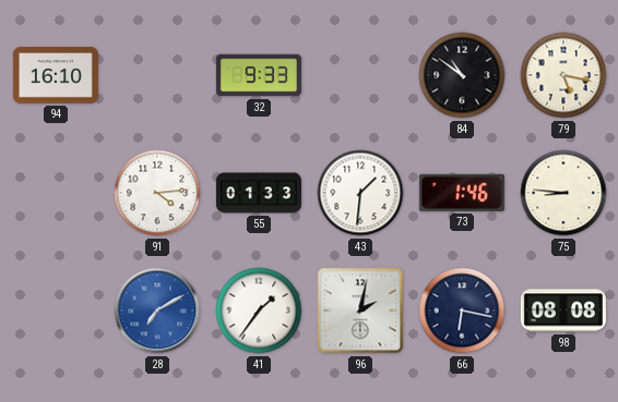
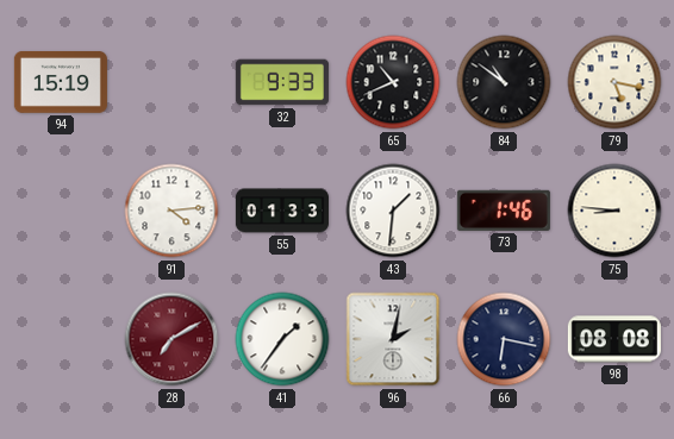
94: 16:10 -> 15:19 (61, 83)
65: none -> 10:41 (393, 82)
28 dial: blue -> burgundy (171, 339)
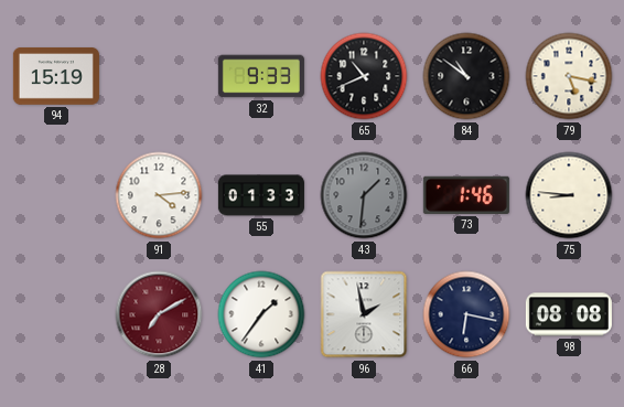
43 dial: white -> grey (364, 195)
96: 2:02 -> 1:58 (364, 314)
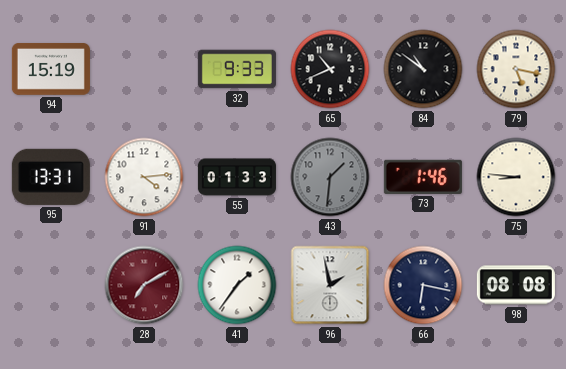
95: none -> 13:31 (51, 177)
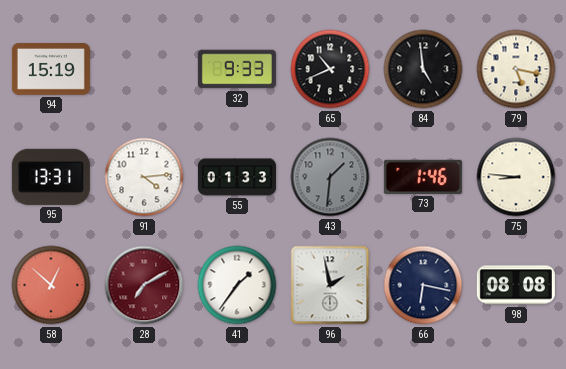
84: 10:51 -> 4:59 (423, 69)
58: none -> 12:52 (51, 285)
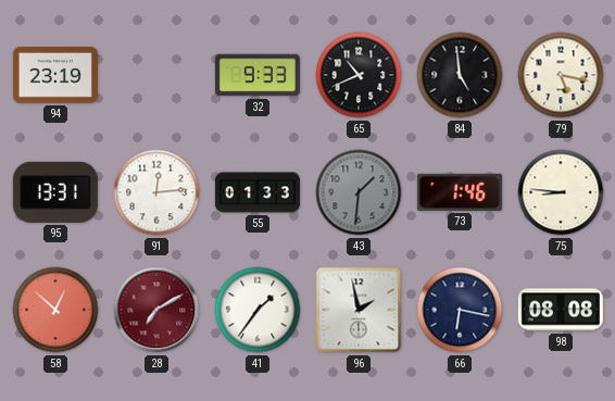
94: 15:19 -> 23:19 (55, 76)
91: 4:14 -> 12:14 (156, 192)
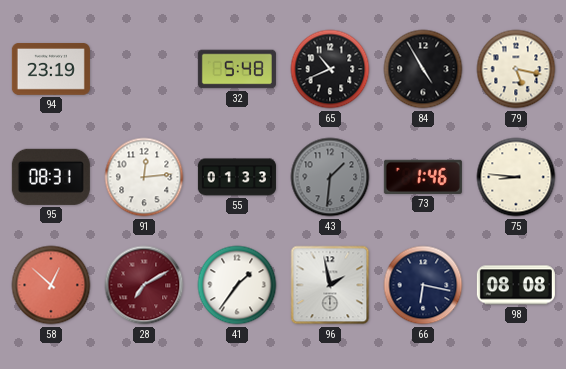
32: 9:33 -> 5:48 (237, 69)
84: 4:59 -> 4:55 (423, 69)
95: 13:31 -> 08:31 (51, 177)
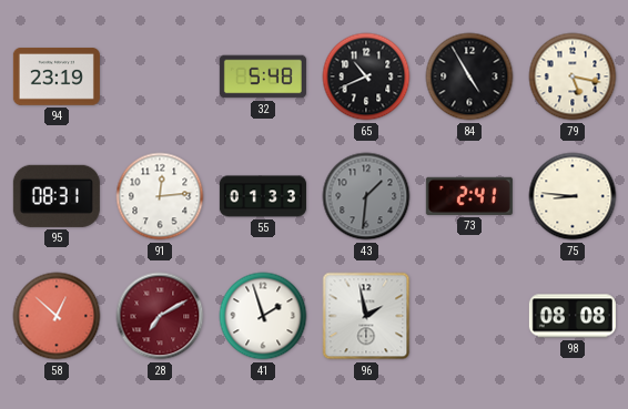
73: 1:46 -> 2:41 (469, 196)
41: 1:36 -> 1:57 (263, 316)
66: 6:17 -> none (423, 285)
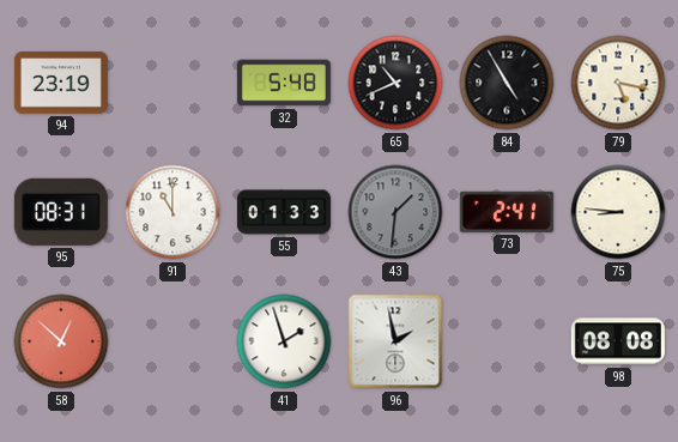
91: 12:14 -> 11:00 (172, 212)
28: 7:10 -> none (160, 316)
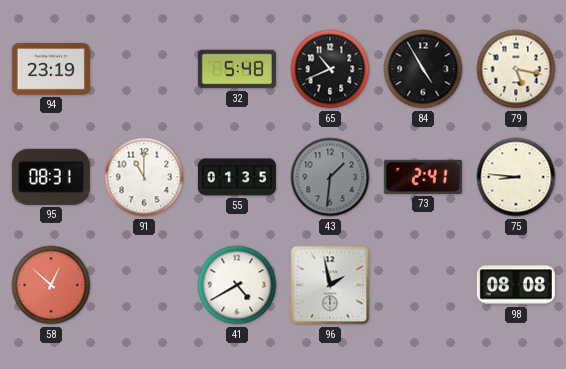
55: 01:33 -> 01:35 (237, 177)
41: 1:57 -> 4:40 (237, 285)
